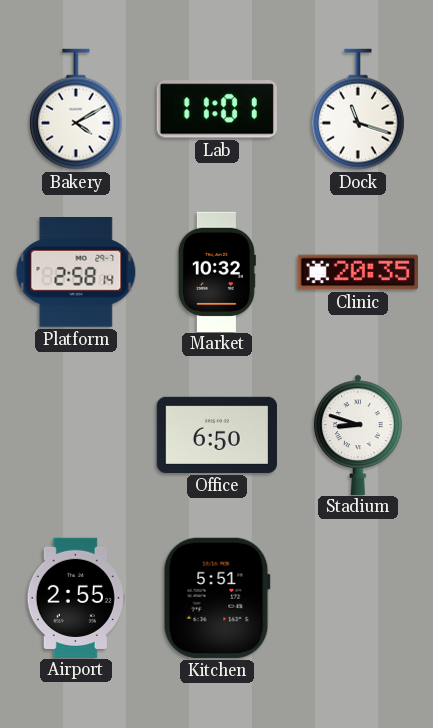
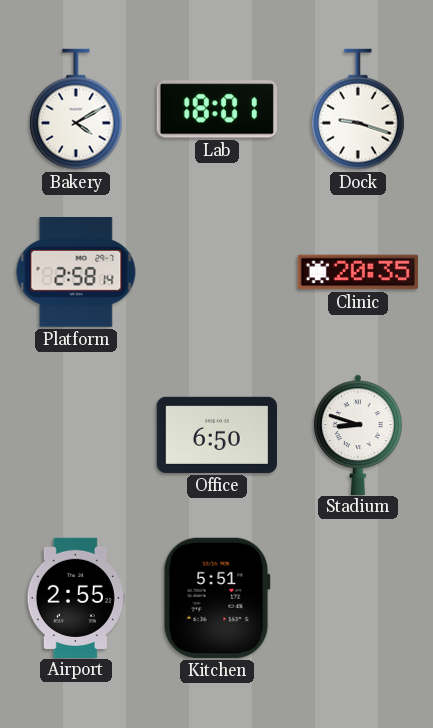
Lab: 11:01 -> 18:01 (217, 109)
Dock: 11:18 -> 9:18 (359, 109)
Market: 10:32 -> none (217, 271)
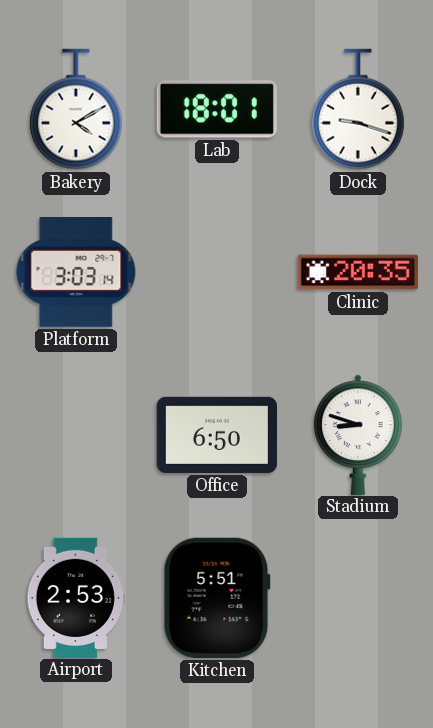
Platform: 2:58 -> 3:03 (76, 273)
Airport: 2:55 -> 2:53 (76, 597)
